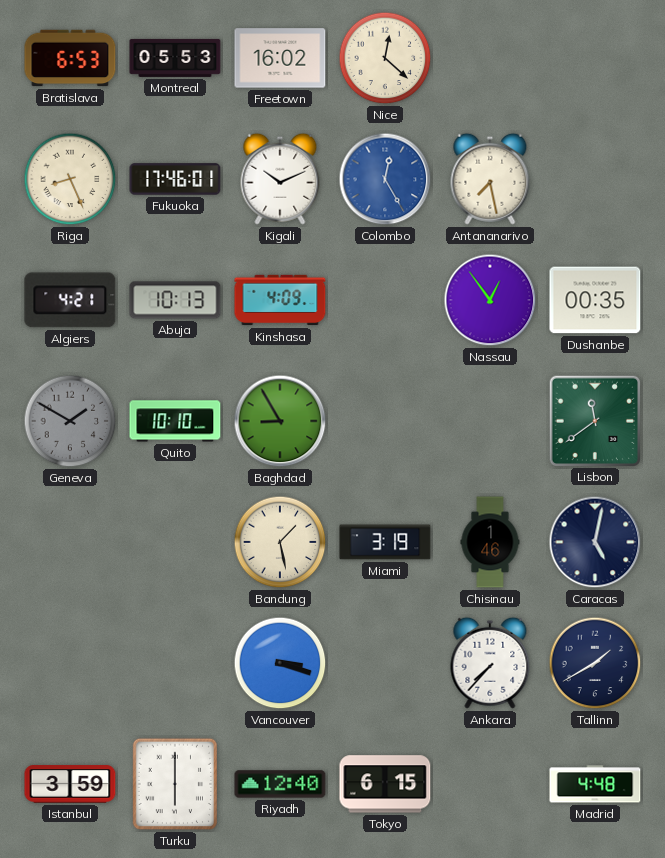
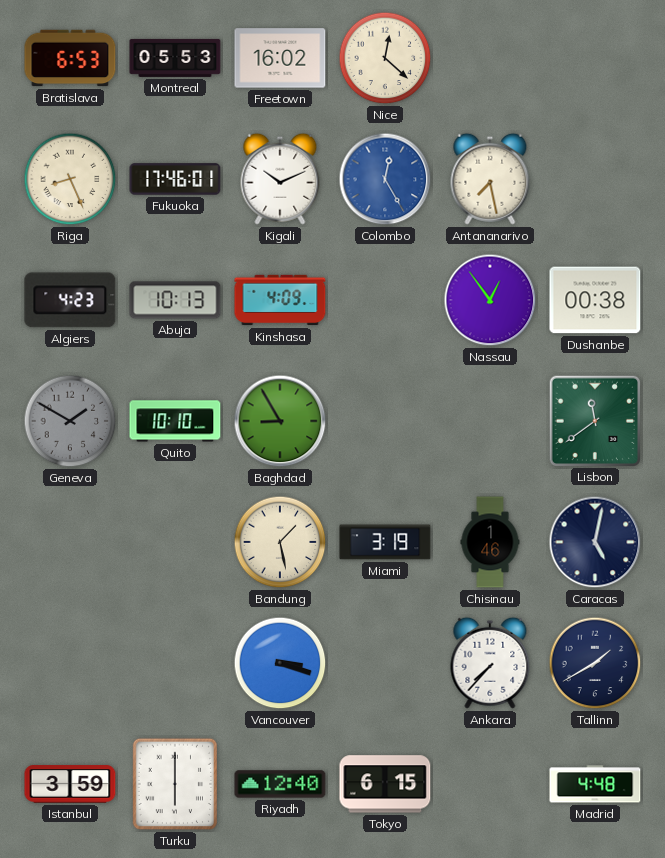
Algiers: 4:21 -> 4:23 (70, 300)
Dushanbe: 00:35 -> 00:38 (595, 300)
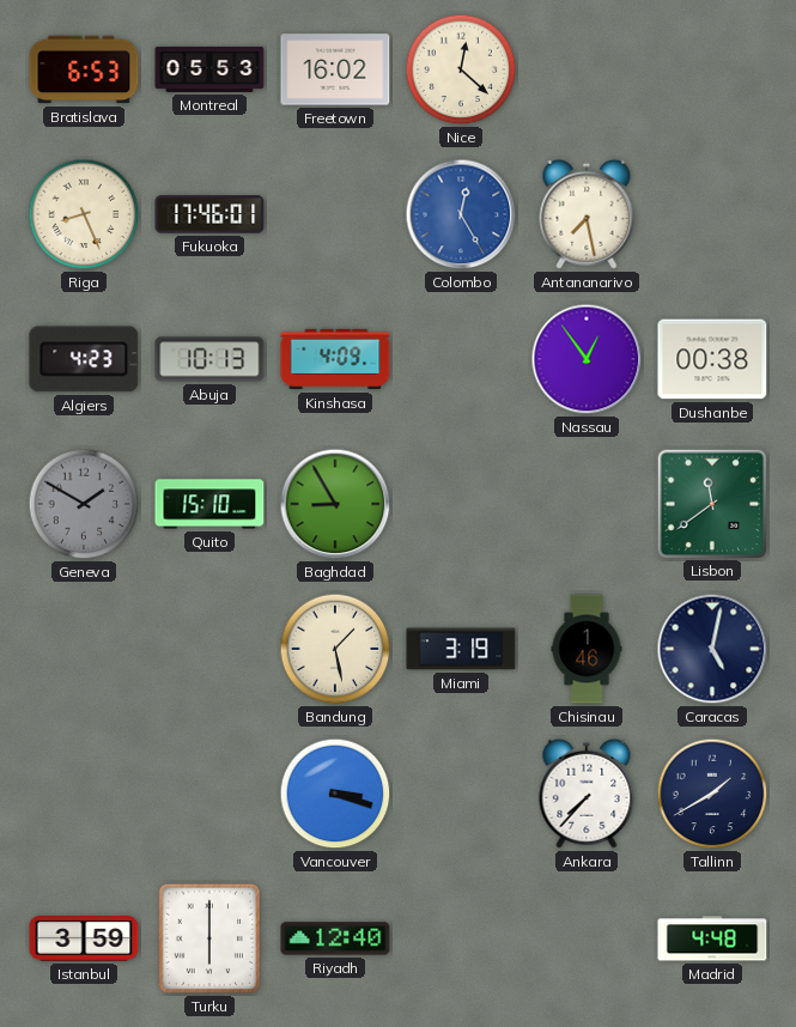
Kigali: 10:11 -> none (280, 179)
Quito: 10:10 -> 15:10 (209, 504)
Tokyo: 6:15 -> none (385, 784)
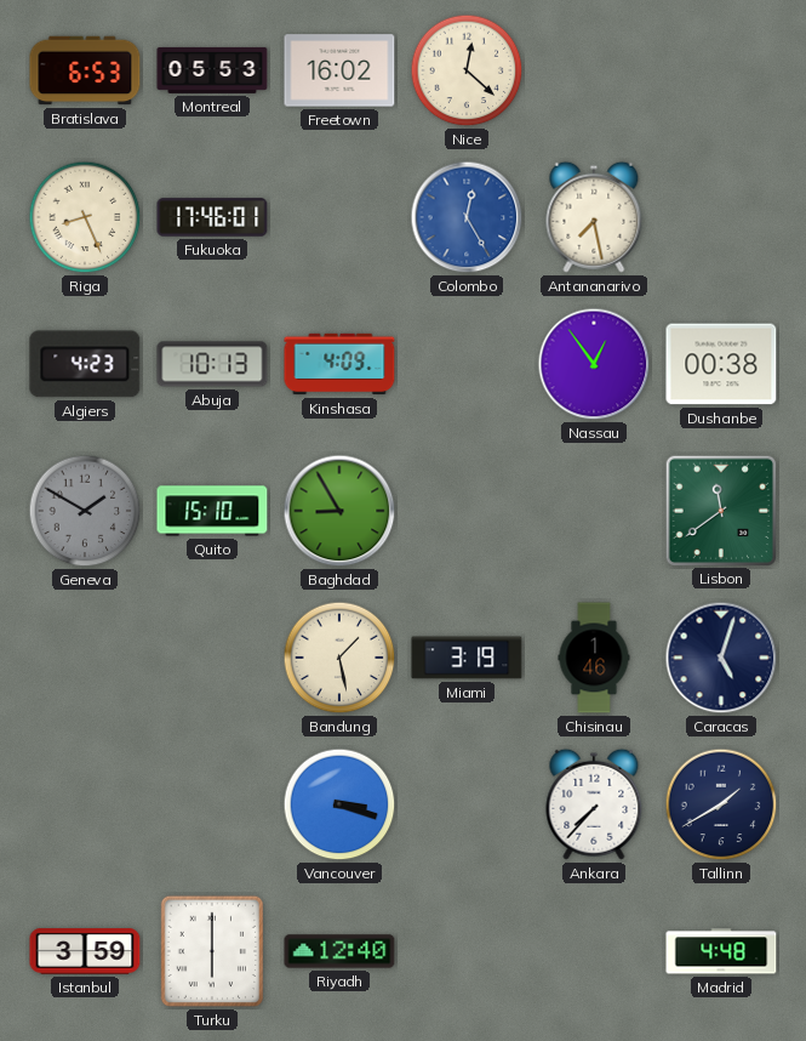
Caracas: 5:02 -> 5:03 (721, 658)
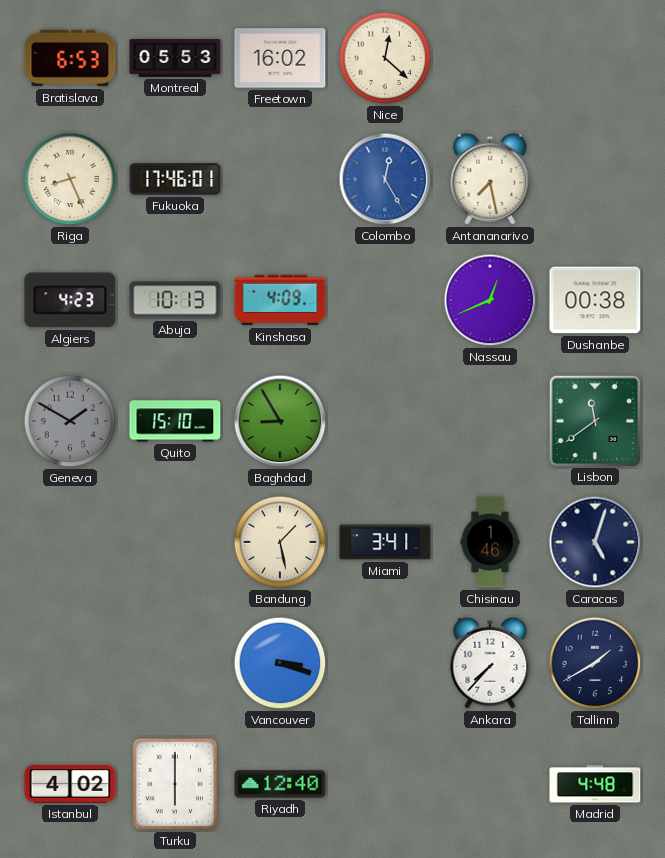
Nassau: 12:54 -> 12:41 (490, 300)
Miami: 3:19 -> 3:41 (385, 542)
Istanbul: 3:59 -> 4:02 (70, 784)
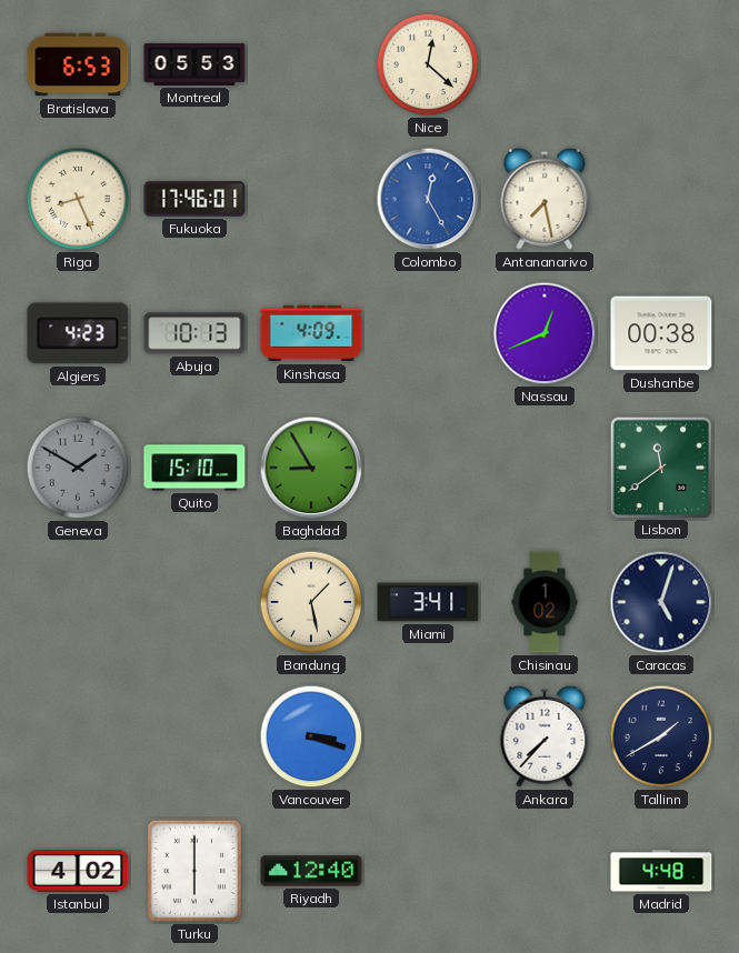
Freetown: 16:02 -> none (280, 58)
Chisinau: 1:46 -> 1:02 (545, 602)
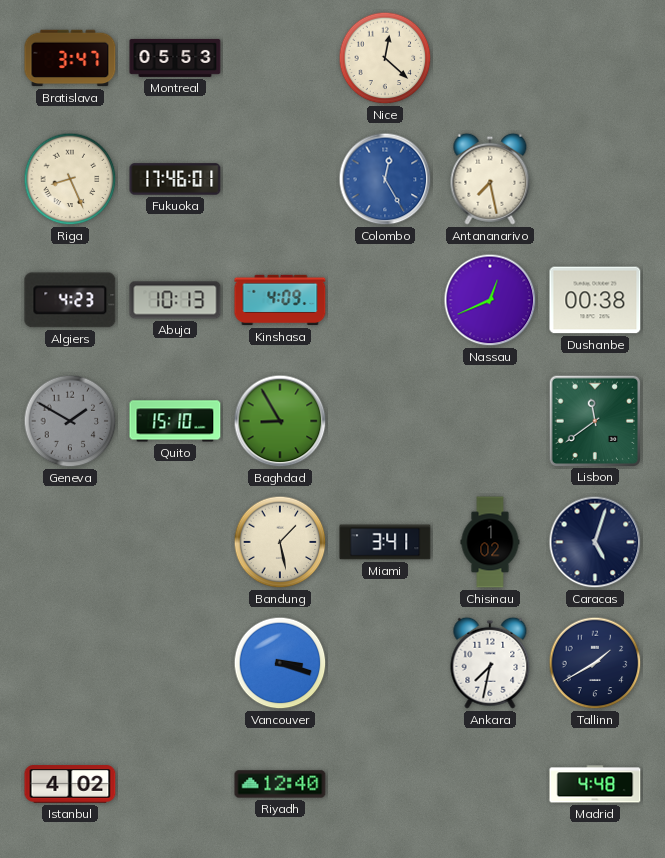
Bratislava: 6:53 -> 3:47 (70, 58)
Ankara: 7:37 -> 7:32 (490, 663)
Turku: 6:00 -> none (193, 871)
